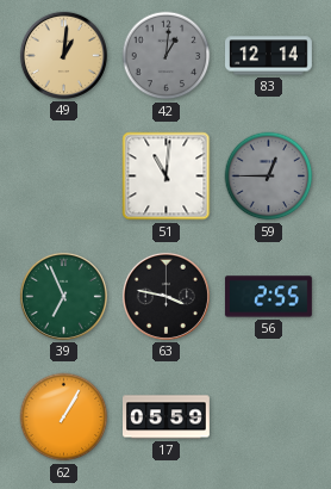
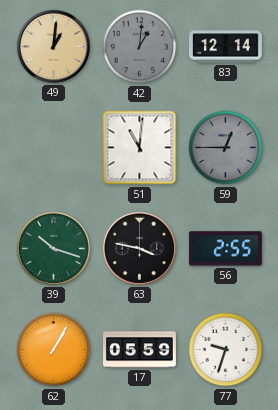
39: 6:56 -> 10:18 (53, 248)
77: none -> 9:33 (226, 350)
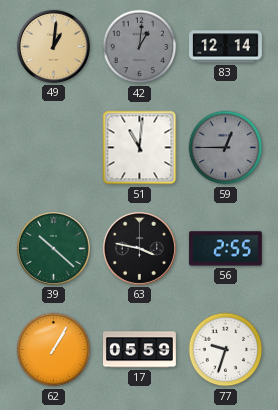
39: 10:18 -> 10:22 (53, 248)
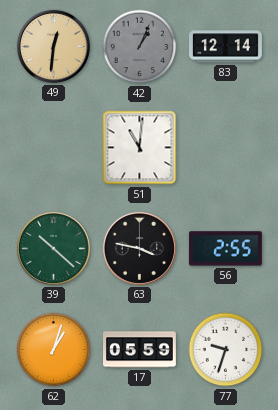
49: 1:01 -> 12:31 (53, 46)
42: 1:01 -> 1:04 (140, 47)
59: 12:45 -> none (226, 148)
62: 1:05 -> 1:03 (54, 350)
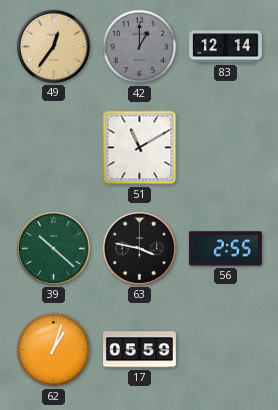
49: 12:31 -> 12:36 (53, 46)
42: 1:04 -> 1:00 (140, 47)
51: 11:01 -> 11:10 (140, 148)
77: 9:33 -> none (226, 350)
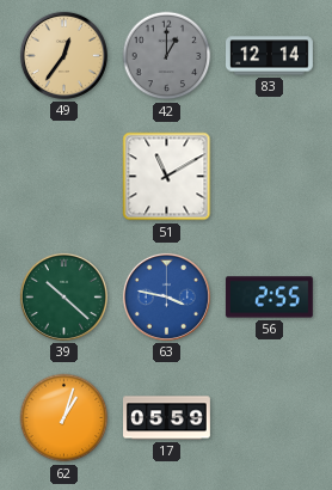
63 dial: black -> blue (166, 296)
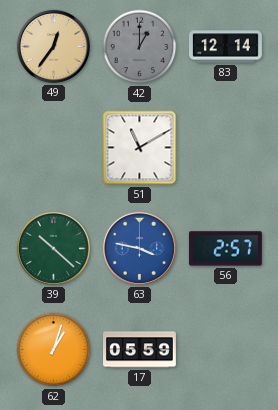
56: 2:55 -> 2:57 (225, 249)
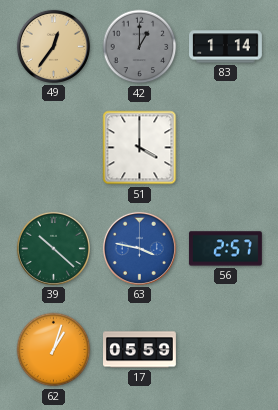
83: 12:14 -> 1:14 (226, 47)
51: 11:10 -> 4:00 (140, 148)
